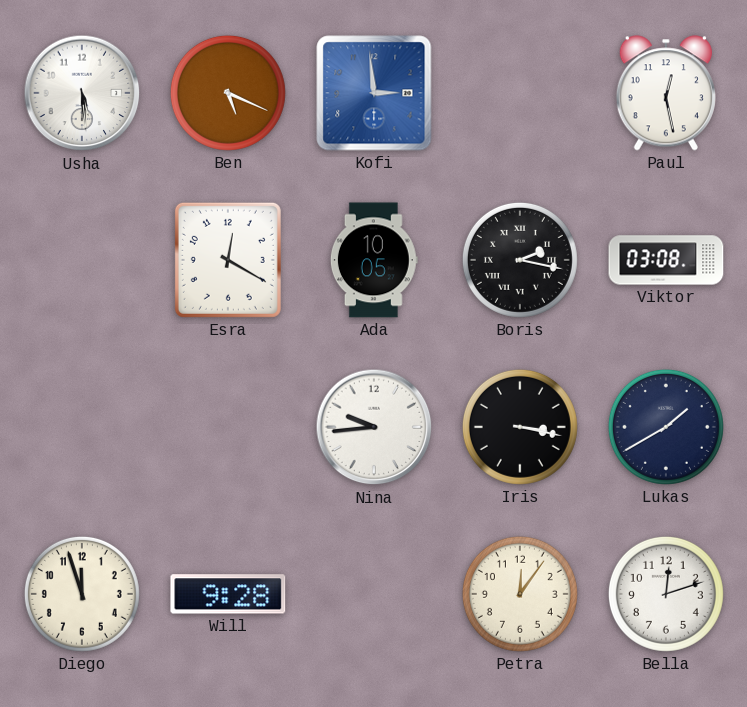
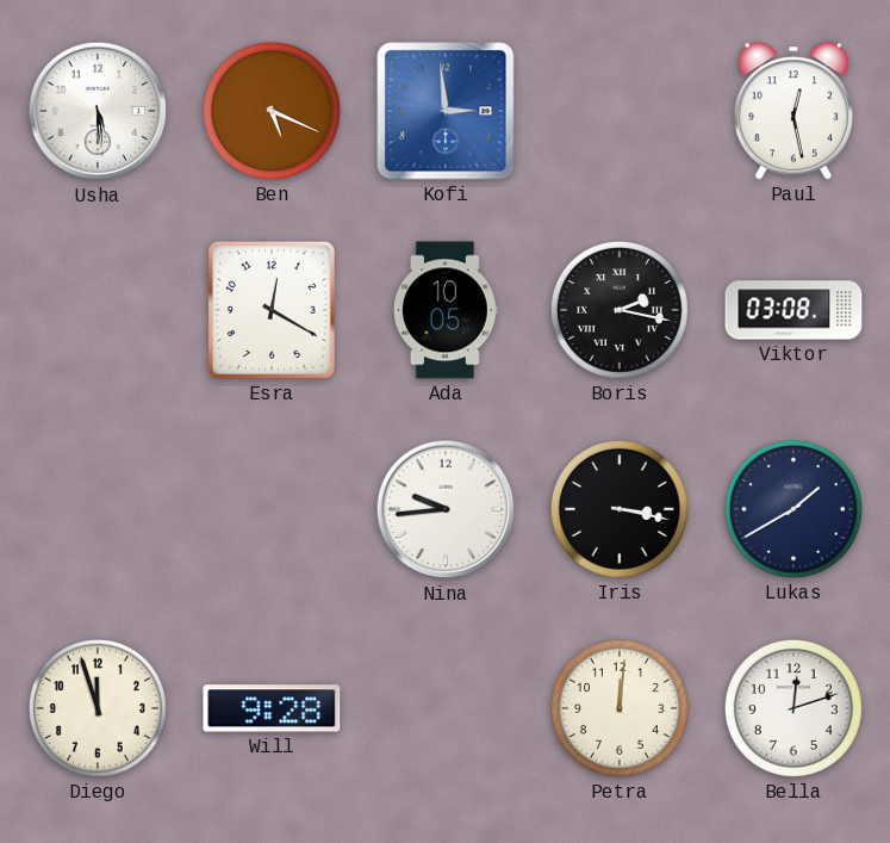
Petra: 12:06 -> 12:01 (620, 708)
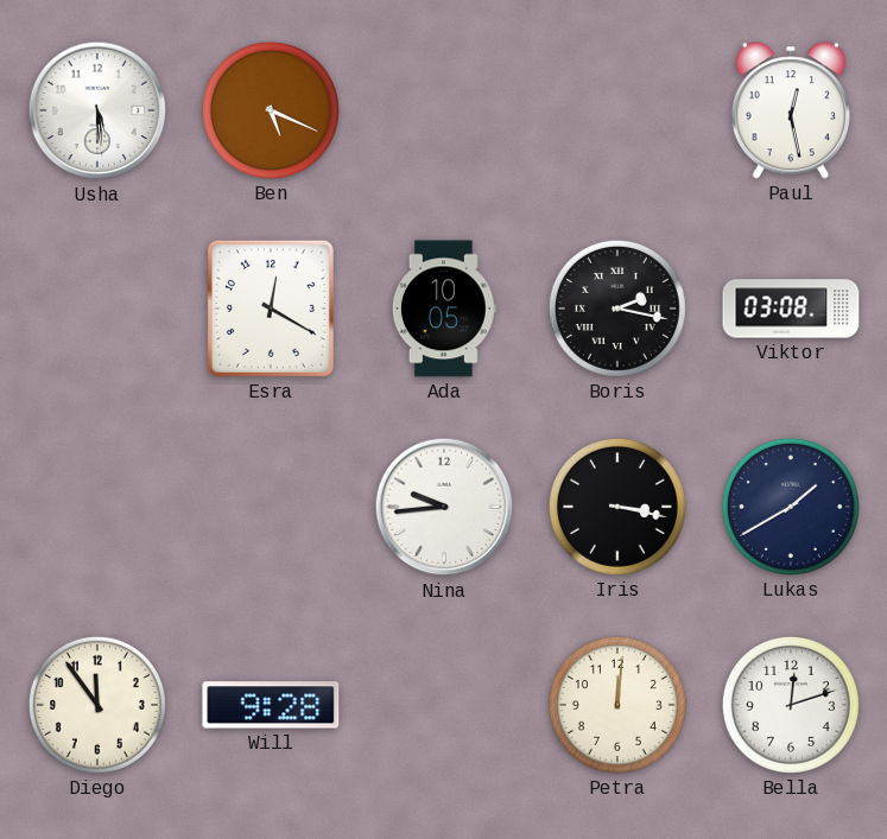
Kofi: 2:59 -> none (446, 111)
Diego: 11:57 -> 11:54 (97, 705)
